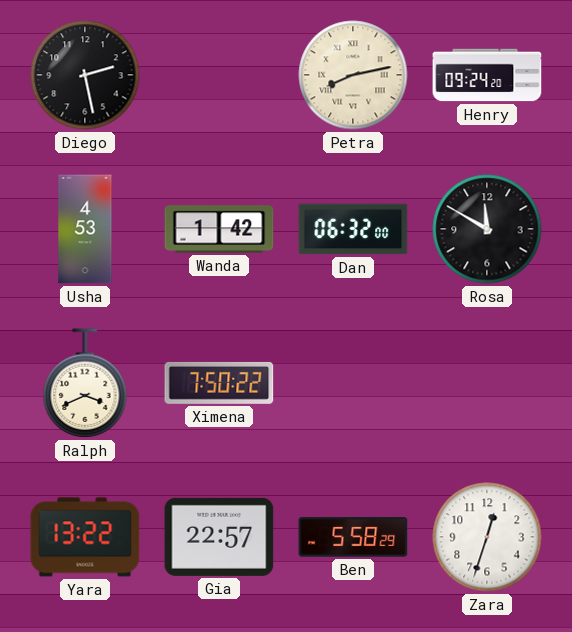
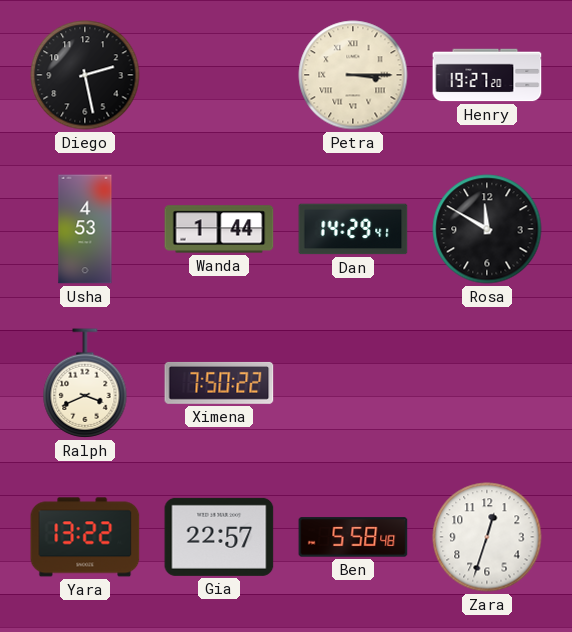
Petra: 8:13 -> 3:15 (353, 75)
Henry: 09:24 -> 19:27 (487, 75)
Wanda: 1:42 -> 1:44 (219, 229)
Dan: 06:32 -> 14:29 (353, 229)
Ben: 5:58:29 -> 5:58:48 (353, 537)
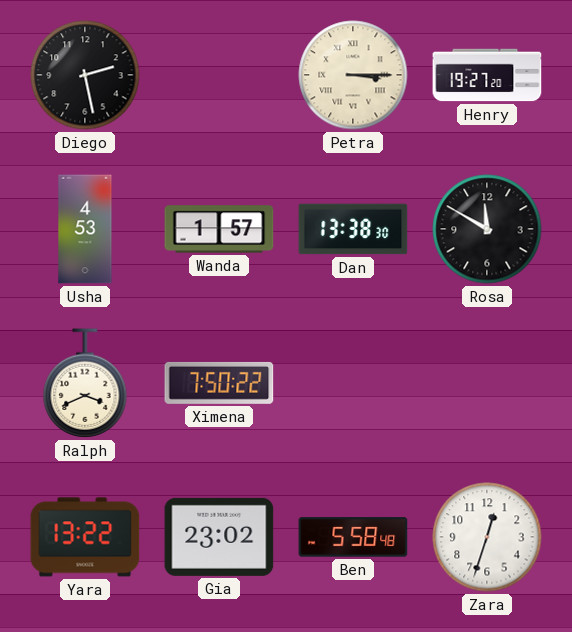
Wanda: 1:44 -> 1:57 (219, 229)
Dan: 14:29 -> 13:38 (353, 229)
Gia: 22:57 -> 23:02 (219, 537)
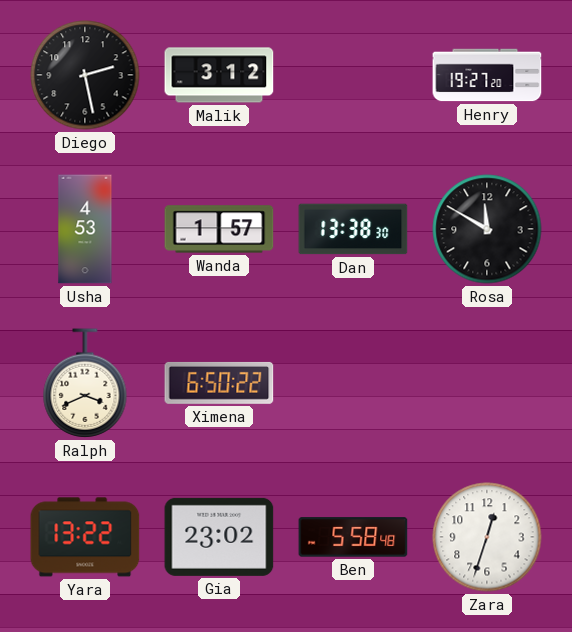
Malik: none -> 3:12 (219, 75)
Petra: 3:15 -> none (353, 75)
Ximena: 7:50 -> 6:50 (219, 383)
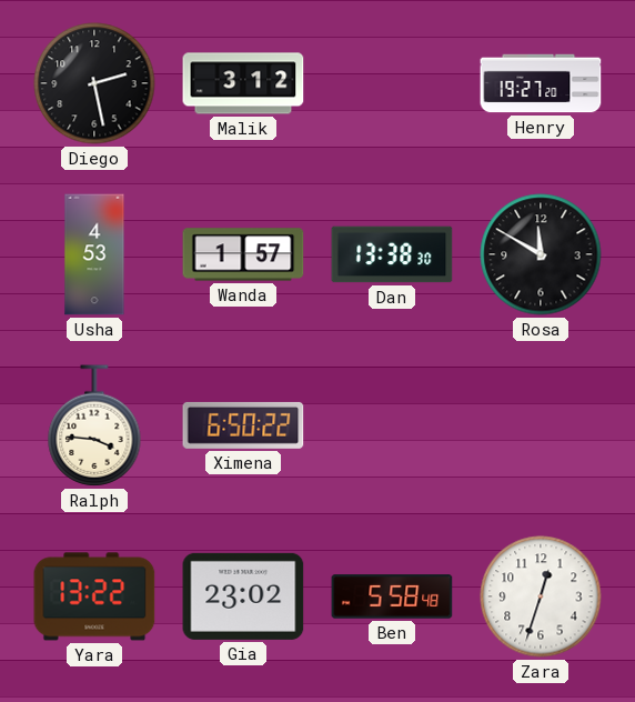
Ralph: 3:41 -> 3:46 (94, 425)
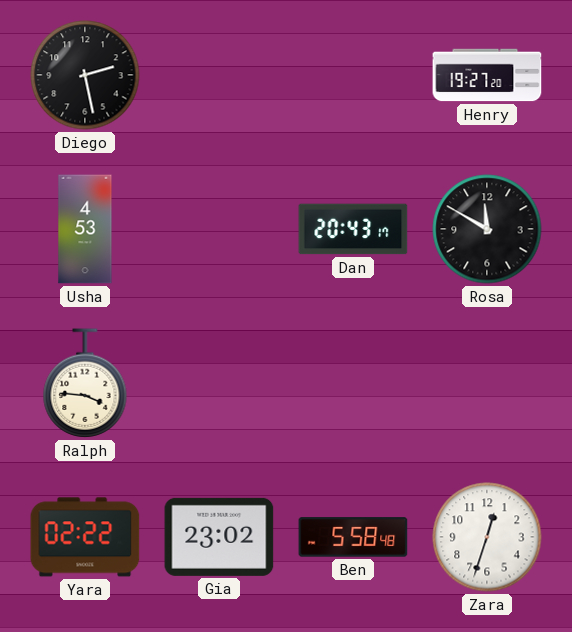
Malik: 3:12 -> none (243, 83)
Wanda: 1:57 -> none (243, 254)
Dan: 13:38 -> 20:43 (353, 229)
Ximena: 6:50 -> none (243, 425)
Yara: 13:22 -> 02:22 (85, 537)
